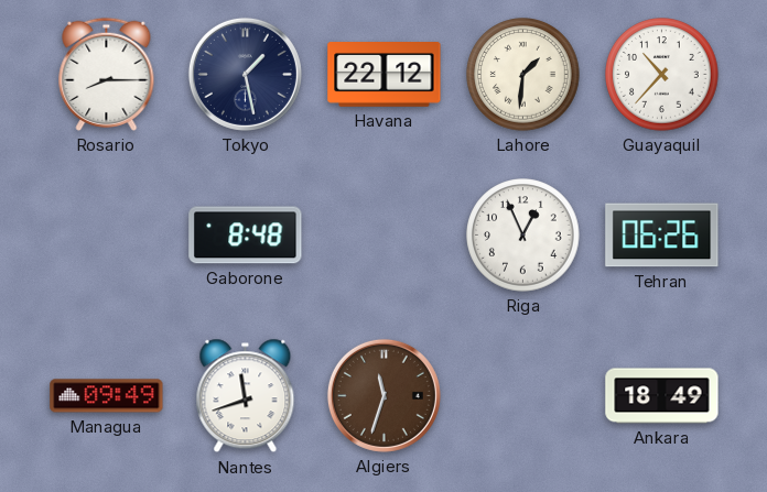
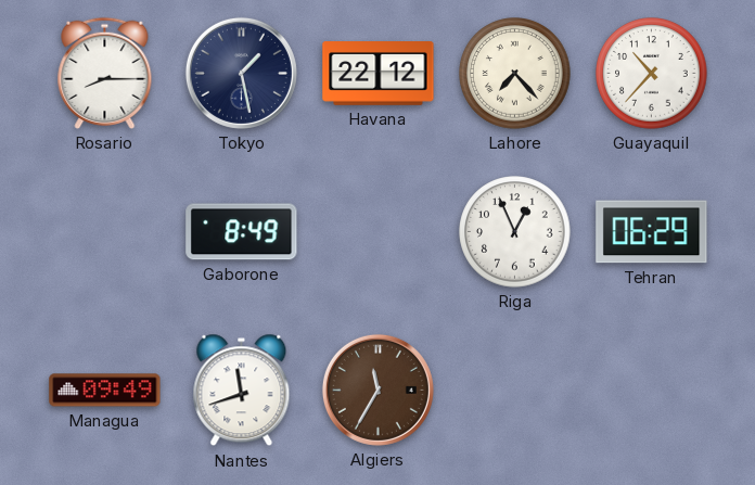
Lahore: 1:31 -> 7:23 (515, 74)
Gaborone: 8:48 -> 8:49 (242, 232)
Tehran: 06:26 -> 06:29 (652, 232)
Algiers: 11:33 -> 11:35 (378, 390)
Ankara: 18:49 -> none (662, 396)
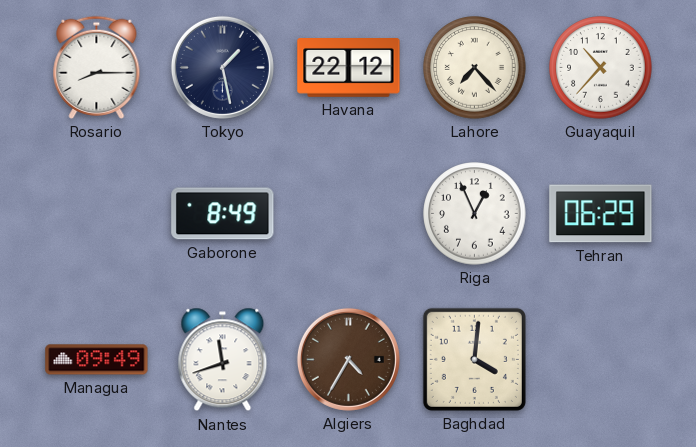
Algiers: 11:35 -> 4:35 (348, 359)
Baghdad: none -> 4:01 (474, 359)
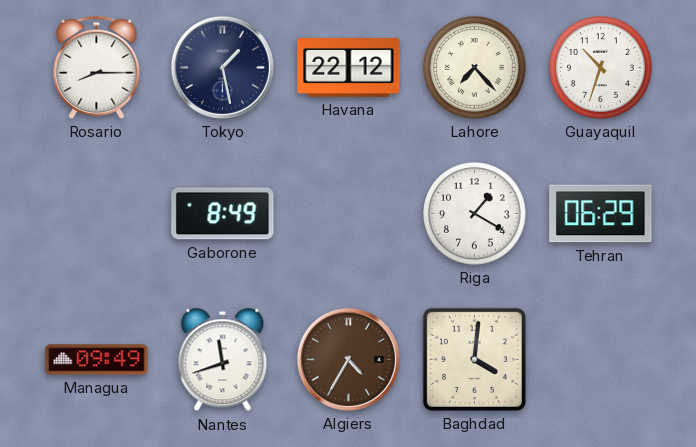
Guayaquil: 10:37 -> 10:33 (601, 68)
Riga: 12:56 -> 1:20 (475, 214)
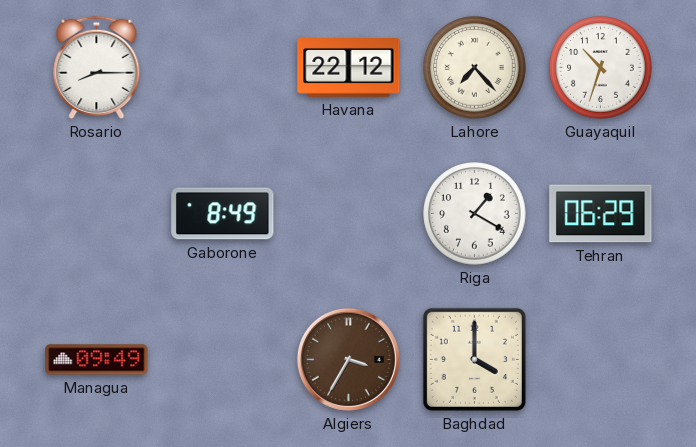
Tokyo: 1:28 -> none (222, 67)
Nantes: 11:42 -> none (223, 360)
Algiers: 4:35 -> 3:35 (348, 359)
Baghdad: 4:01 -> 4:00 (474, 359)
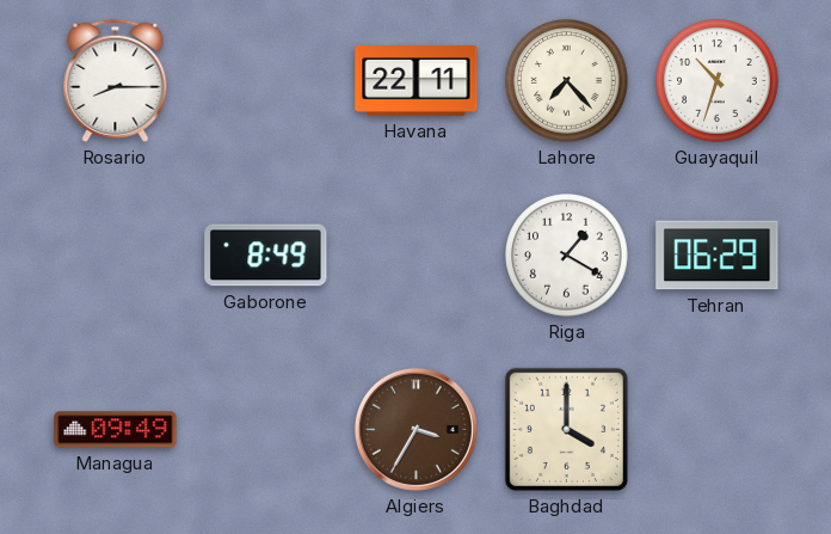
Havana: 22:12 -> 22:11 (417, 81)
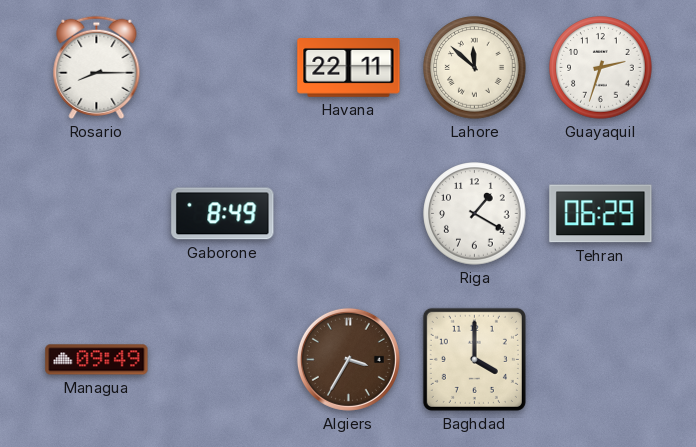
Lahore: 7:23 -> 11:52 (475, 68)
Guayaquil: 10:33 -> 2:33 (601, 68)
